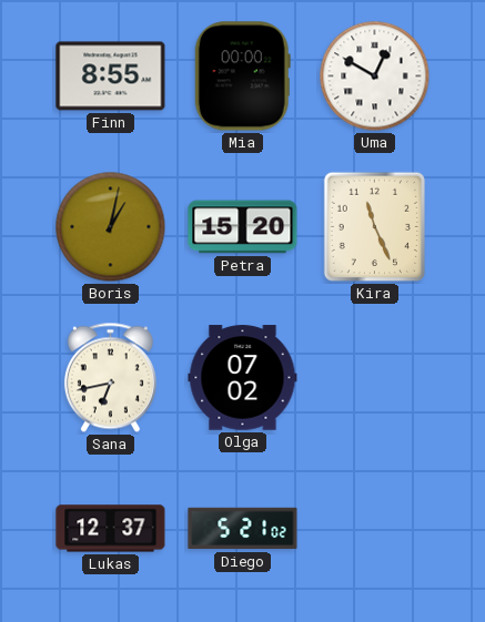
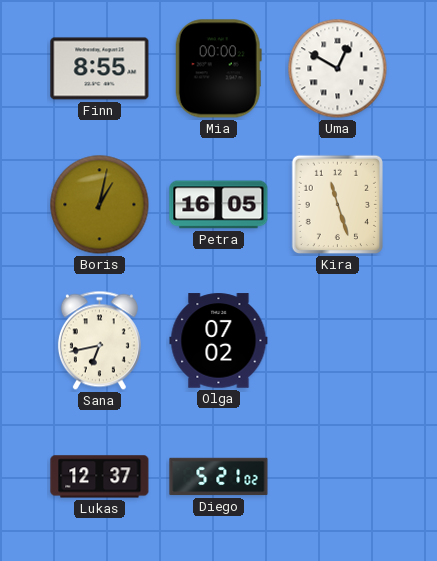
Petra: 15:20 -> 16:05 (219, 205)
Kira: 11:26 -> 11:27 (337, 205)
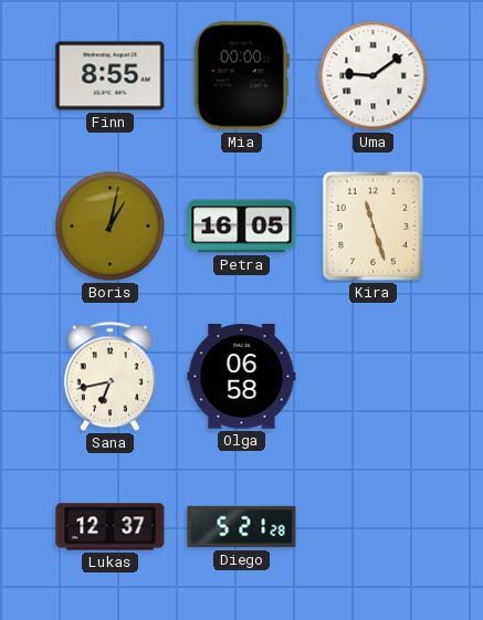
Uma: 12:50 -> 9:09 (374, 76)
Olga: 07:02 -> 06:58 (242, 377)
Diego: 5:21:02 -> 5:21:28 (242, 527)
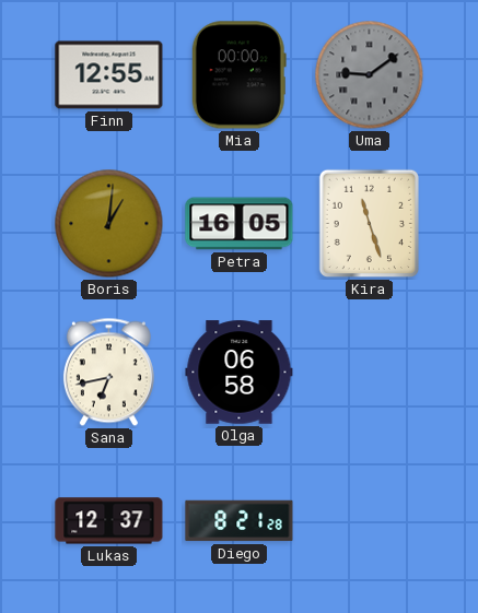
Finn: 8:55 -> 12:55 (109, 75)
Uma dial: white -> grey (370, 75)
Boris: 1:02 -> 1:01 (109, 224)
Diego: 5:21 -> 8:21 (240, 521)
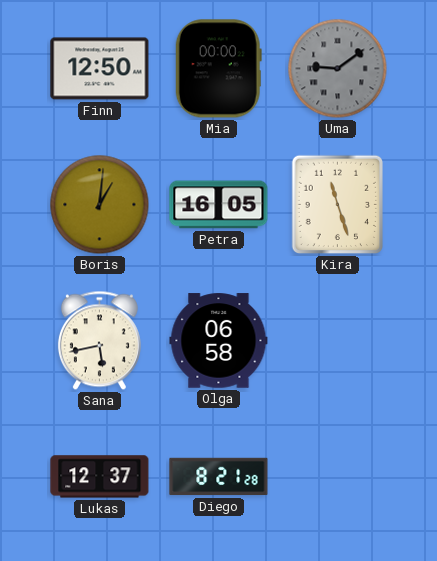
Finn: 12:55 -> 12:50 (100, 69)
Sana: 6:43 -> 5:43 (99, 341)
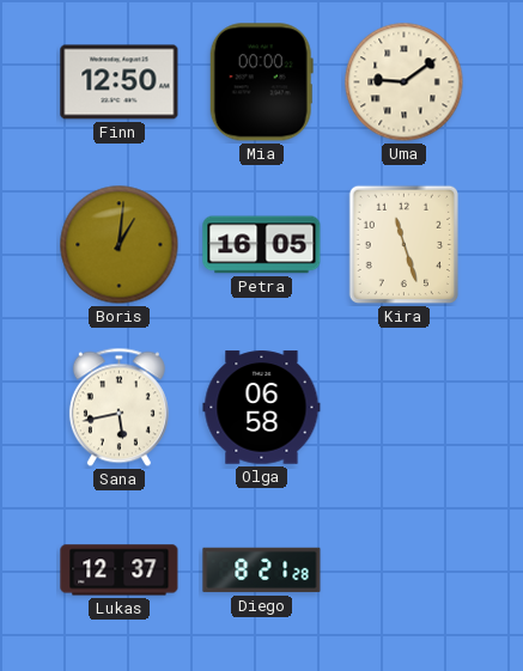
Uma dial: grey -> cream (405, 83)
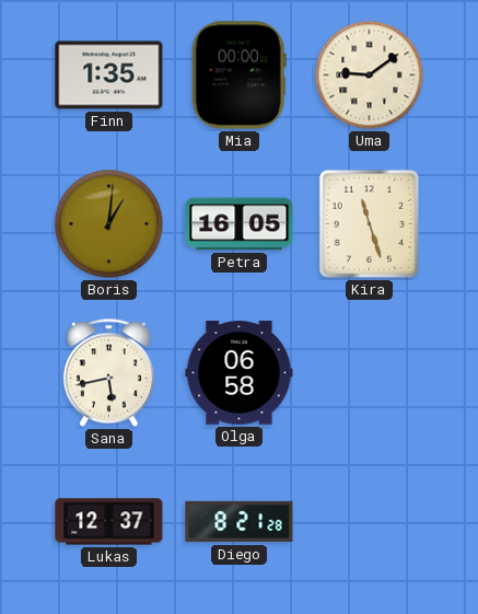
Finn: 12:50 -> 1:35 (109, 76)
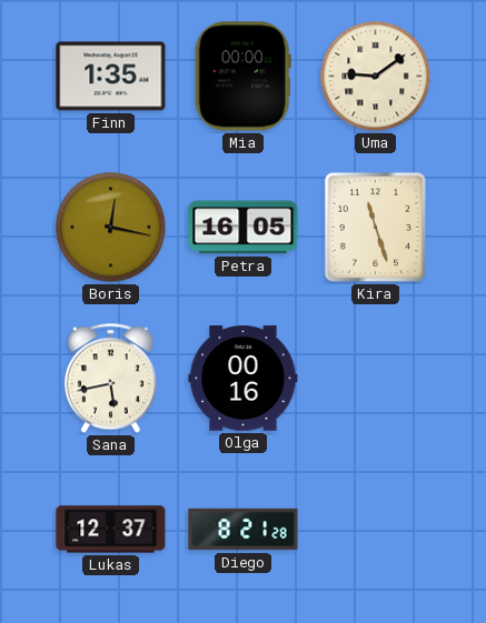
Boris: 1:01 -> 12:17 (111, 228)
Olga: 06:58 -> 00:16 (244, 379)
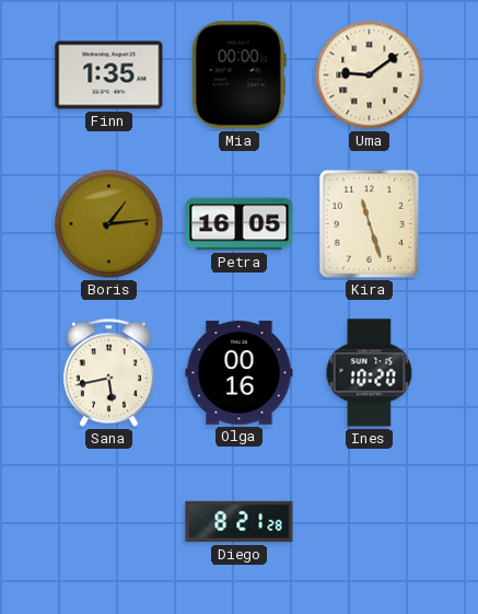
Boris: 12:17 -> 1:14 (109, 224)
Ines: none -> 10:20 (370, 373)
Lukas: 12:37 -> none (111, 530)
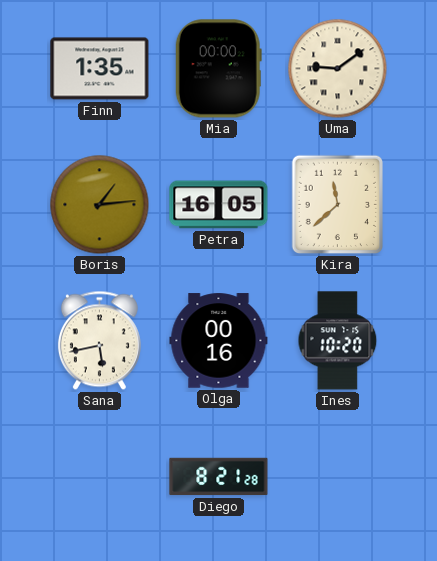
Kira: 11:27 -> 11:38 (337, 205)
